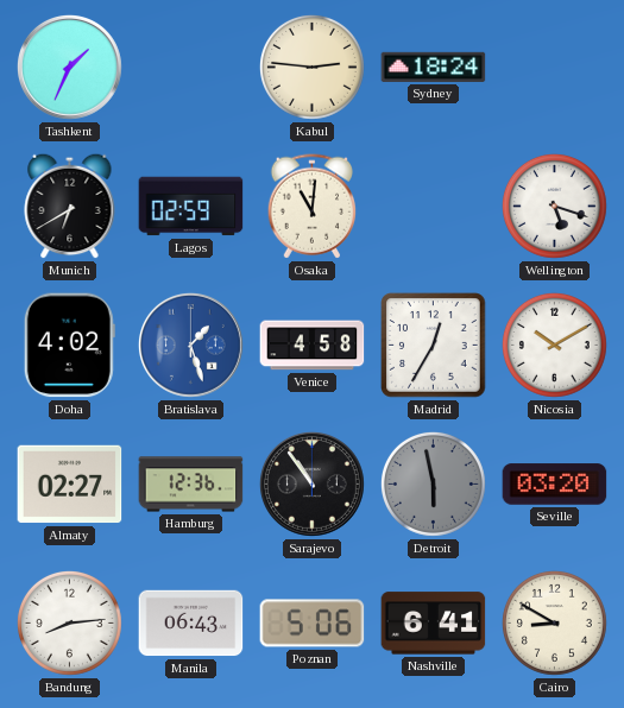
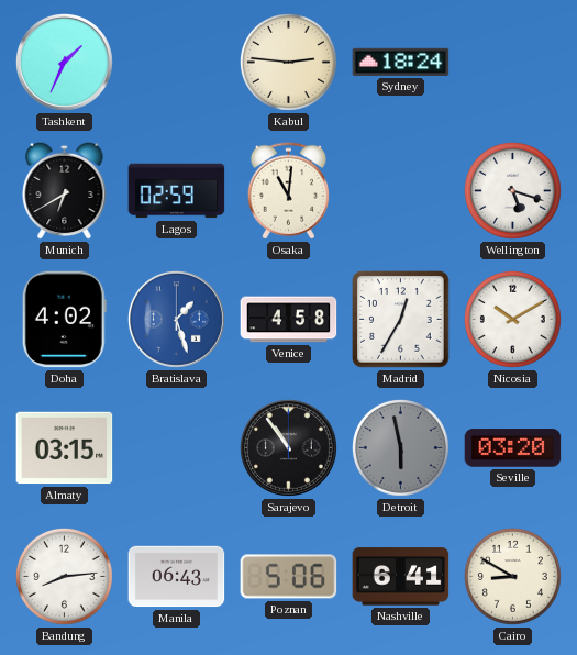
Almaty: 02:27 -> 03:15 (65, 448)
Hamburg: 12:36 -> none (191, 485)
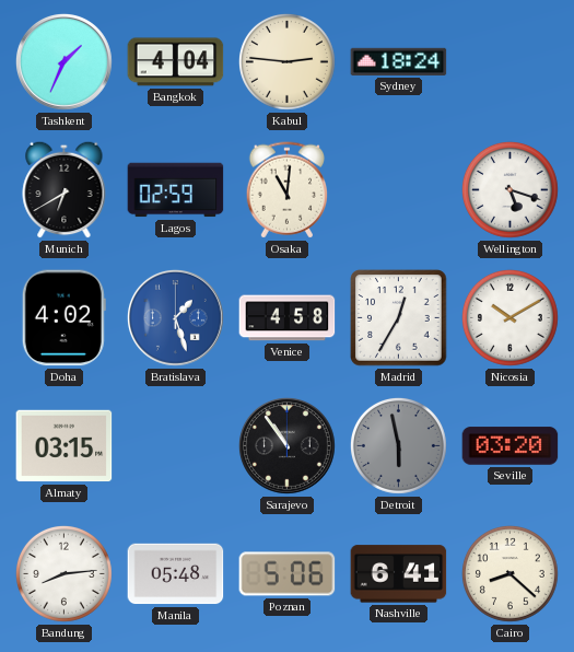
Bangkok: none -> 4:04 (176, 62)
Manila: 06:43 -> 05:48 (176, 574)
Cairo: 8:50 -> 8:22 (509, 573)
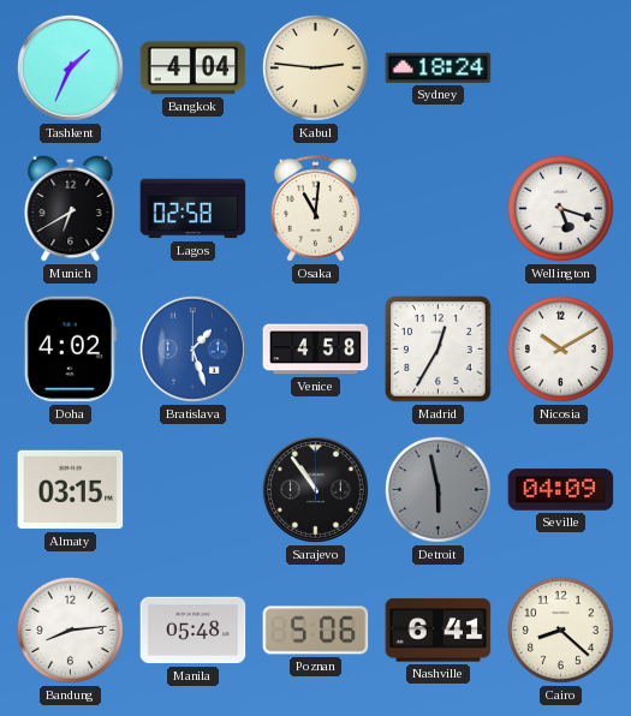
Lagos: 02:59 -> 02:58 (194, 209)
Seville: 03:20 -> 04:09 (561, 490)
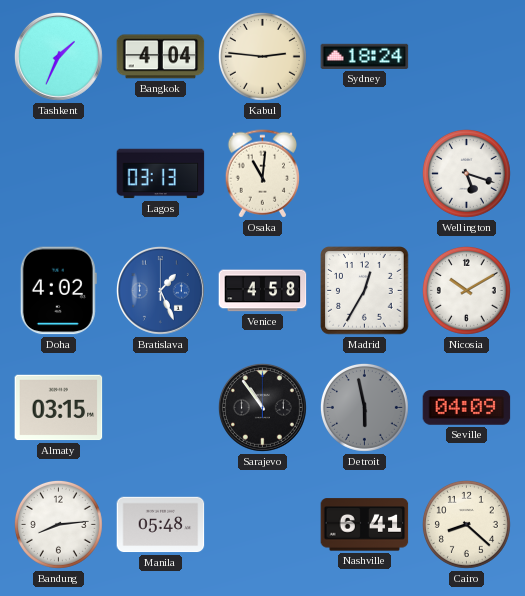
Munich: 6:40 -> none (71, 208)
Lagos: 02:58 -> 03:13 (161, 174)
Bratislava: 1:27 -> 1:26 (160, 290)
Poznan: 5:06 -> none (316, 631)
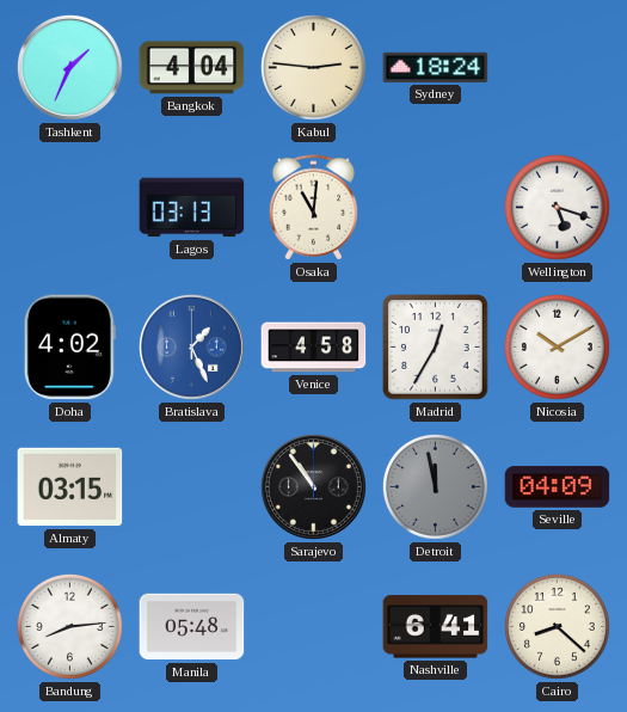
Detroit: 5:58 -> 11:58 (435, 486)
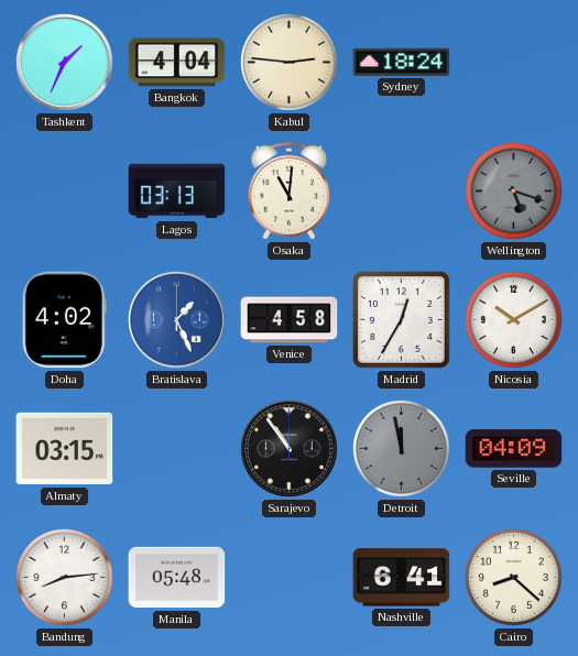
Wellington dial: white -> grey (513, 190)
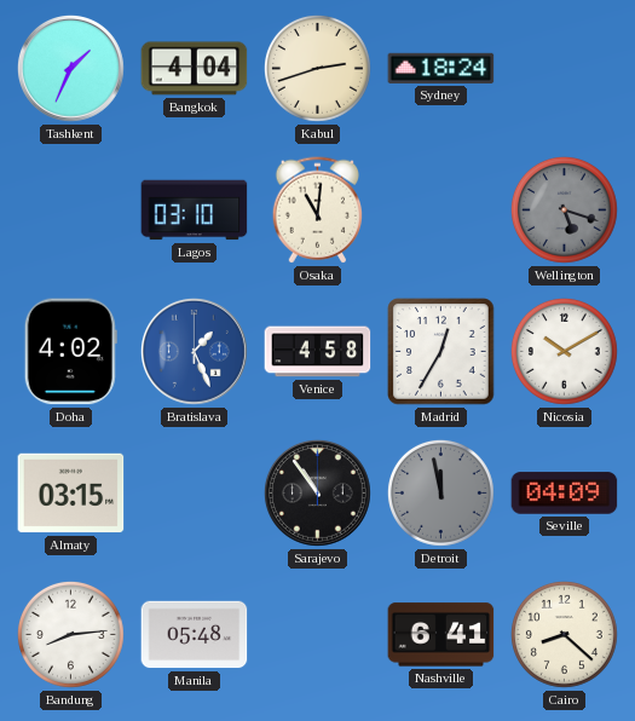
Kabul: 2:46 -> 2:42 (317, 68)
Lagos: 03:13 -> 03:10 (195, 210)
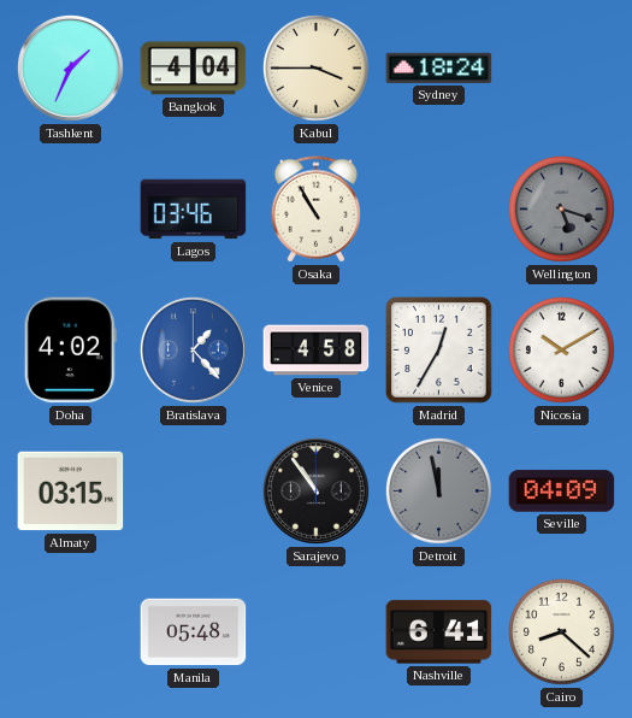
Kabul: 2:42 -> 3:45 (315, 67)
Lagos: 03:10 -> 03:46 (194, 210)
Osaka: 11:01 -> 10:55 (317, 210)
Bratislava: 1:26 -> 1:23 (193, 349)
Bandung: 8:14 -> none (70, 634)
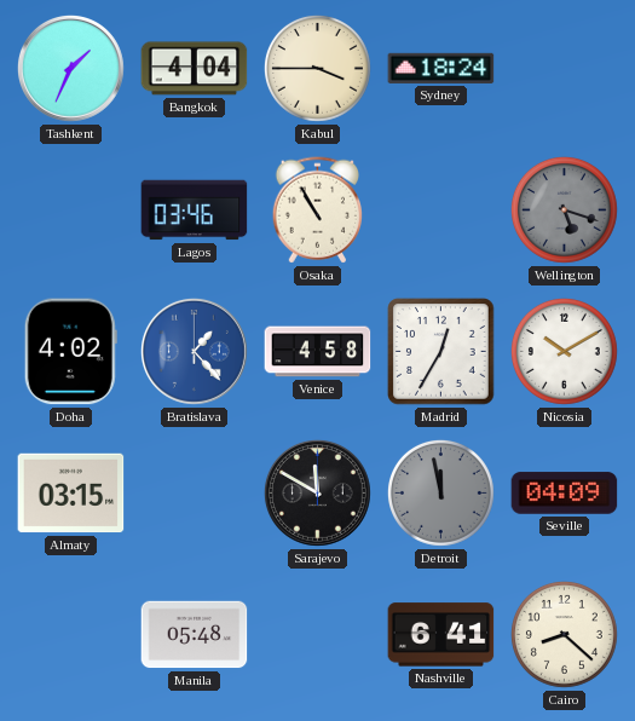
Sarajevo: 10:54 -> 11:50 (317, 492)
